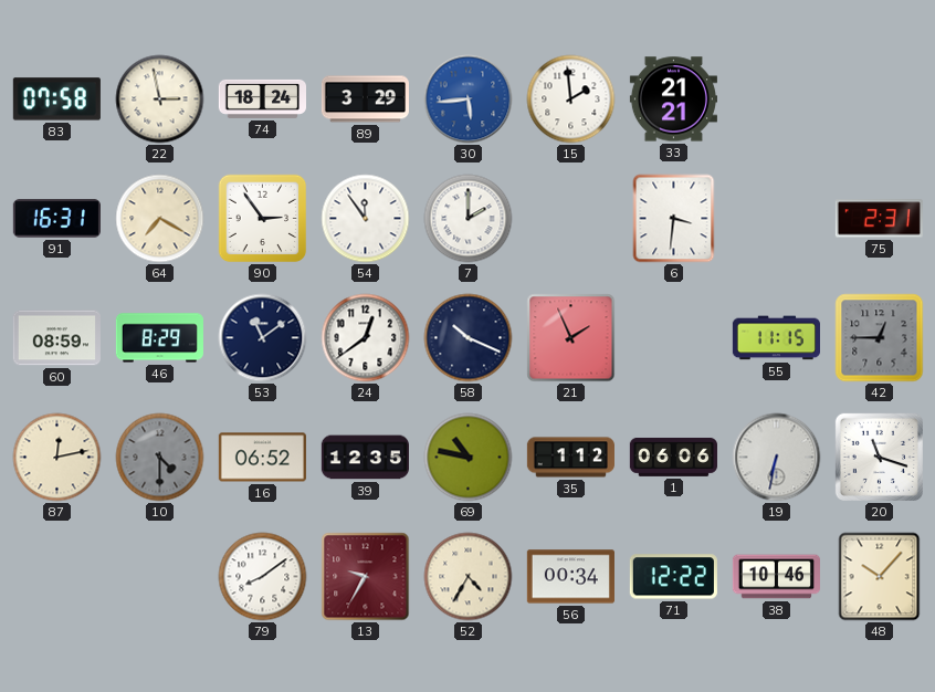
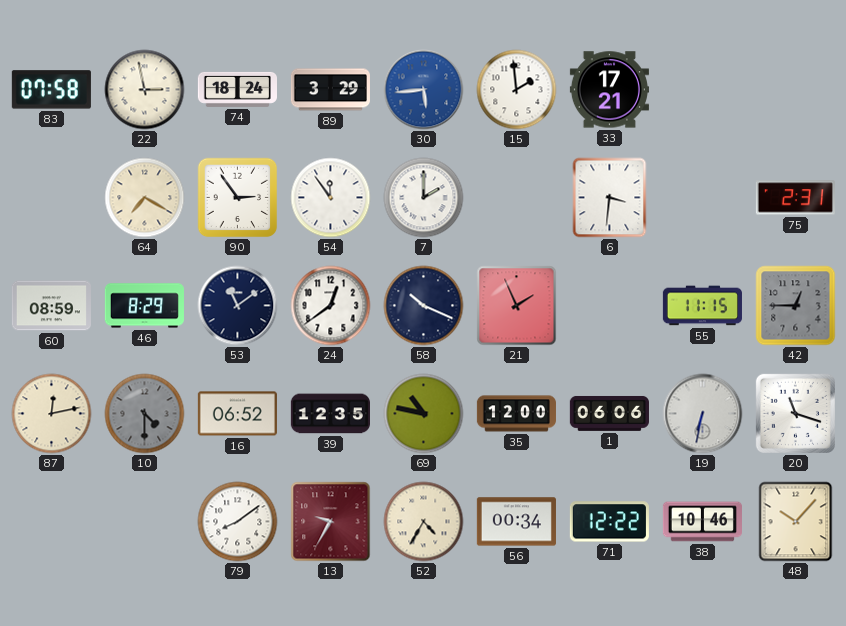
33: 21:21 -> 17:21 (609, 90)
91: 16:31 -> none (56, 219)
35: 1:12 -> 12:00 (516, 414)
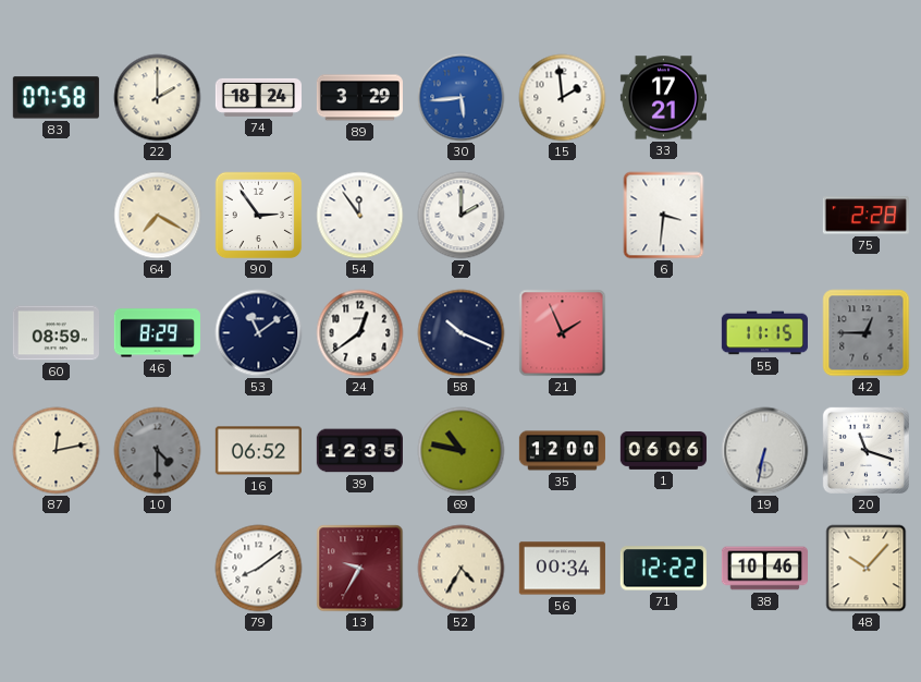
22: 2:58 -> 2:00 (158, 98)
75: 2:31 -> 2:28 (865, 216)
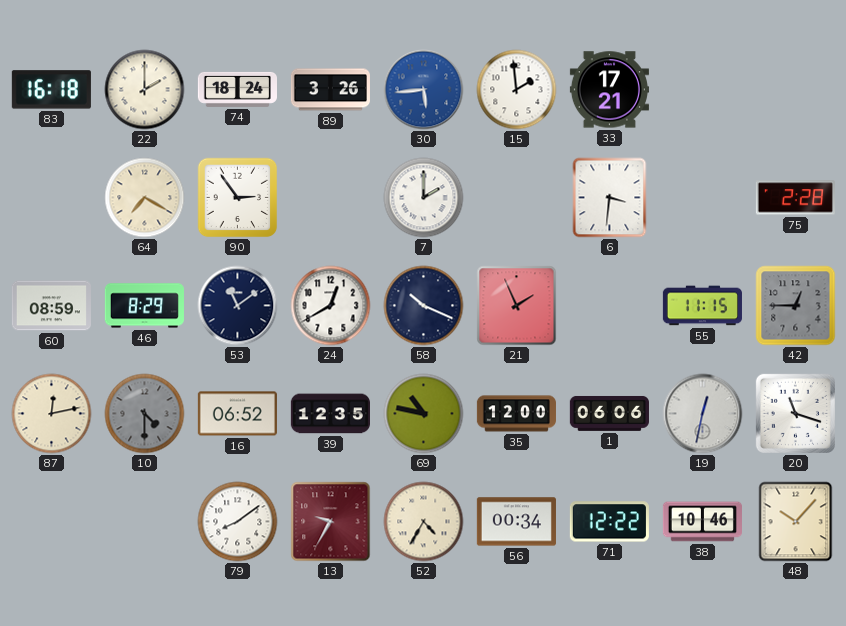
83: 07:58 -> 16:18 (51, 90)
89: 3:29 -> 3:26 (330, 90)
54: 11:54 -> none (360, 216)
24: 12:39 -> 12:40 (331, 306)
19: 6:32 -> 12:32 (703, 414)
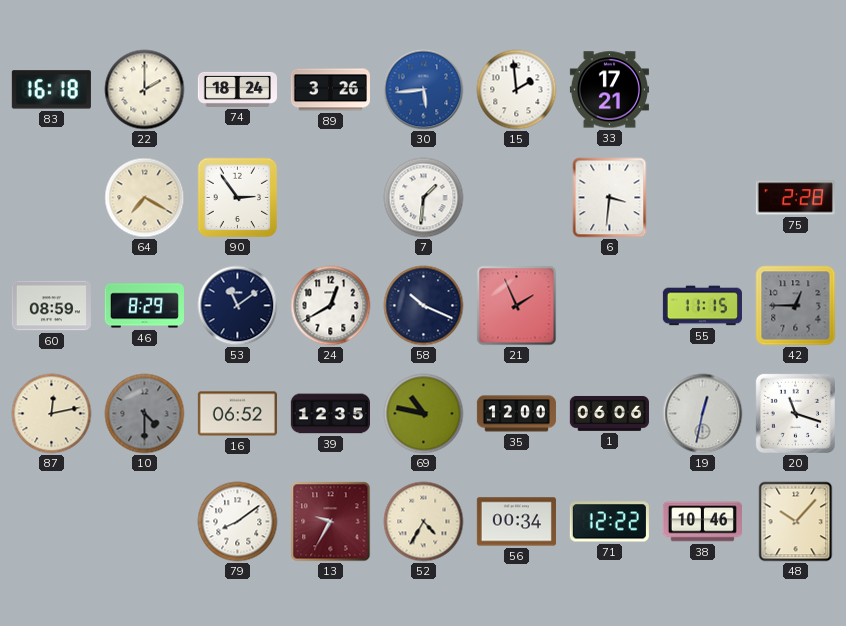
7: 2:00 -> 1:31 (424, 198)
